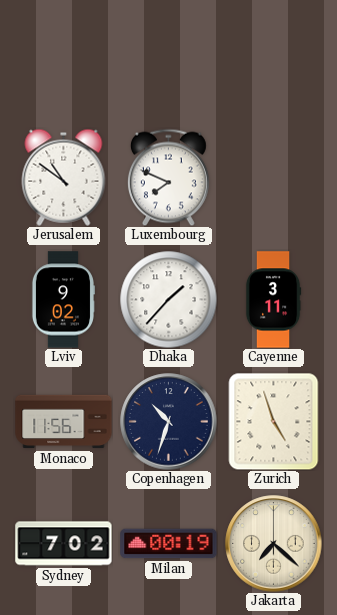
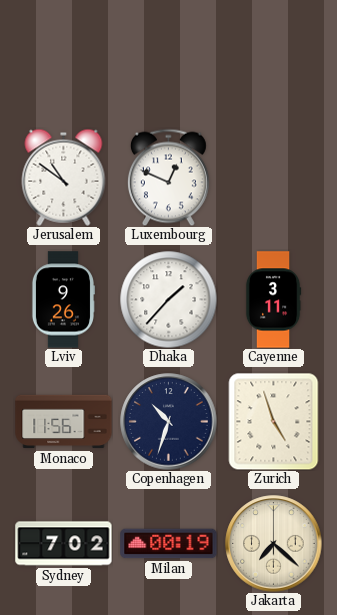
Luxembourg: 7:49 -> 12:49 (168, 177)
Lviv: 9:02 -> 9:26 (63, 300)
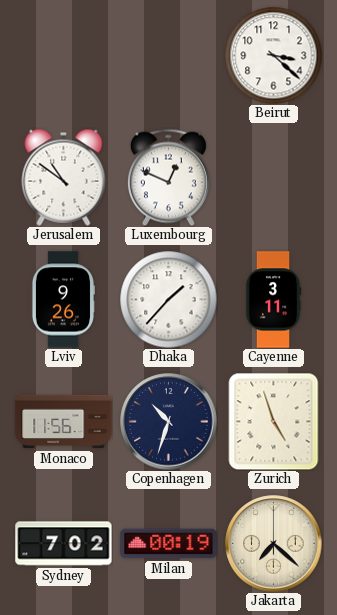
Beirut: none -> 3:22 (273, 55)
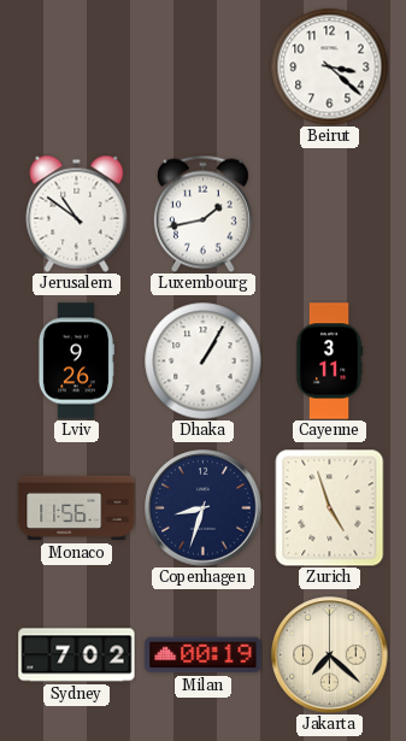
Luxembourg: 12:49 -> 1:43 (202, 213)
Dhaka: 1:37 -> 1:05 (202, 360)
Copenhagen: 10:33 -> 8:33 (204, 508)
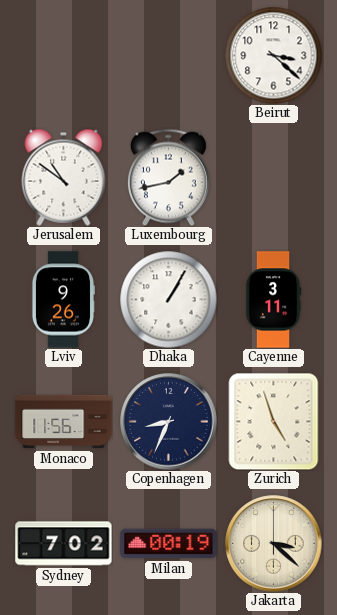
Copenhagen: 8:33 -> 8:34 (169, 422)
Jakarta: 7:22 -> 3:22 (274, 544)
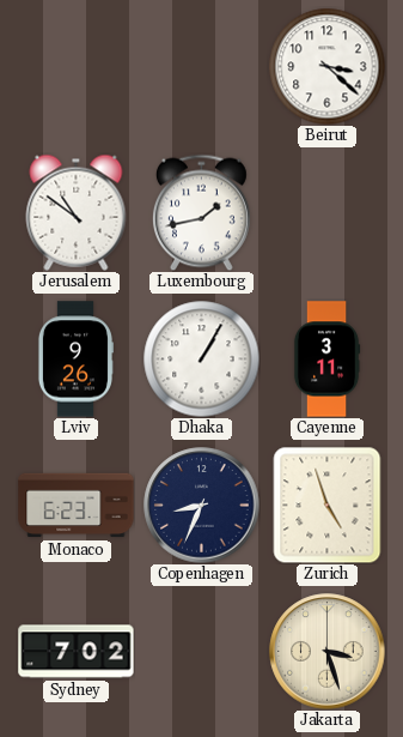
Monaco: 11:56 -> 6:23 (77, 506)
Milan: 00:19 -> none (169, 544)
Jakarta: 3:22 -> 3:27 (328, 652)
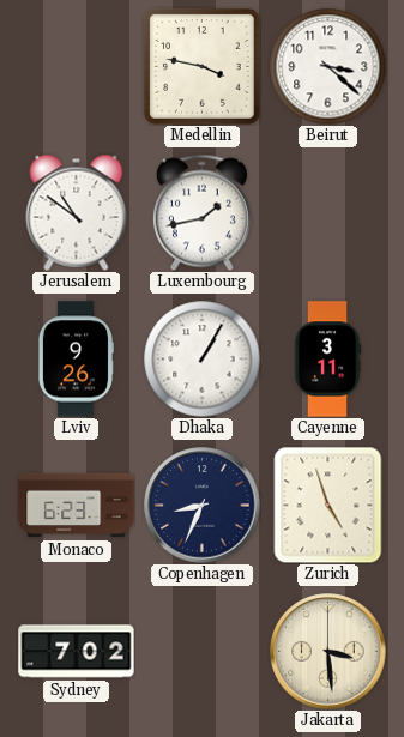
Medellin: none -> 3:47 (203, 67)
Jakarta: 3:27 -> 3:29 (328, 652)
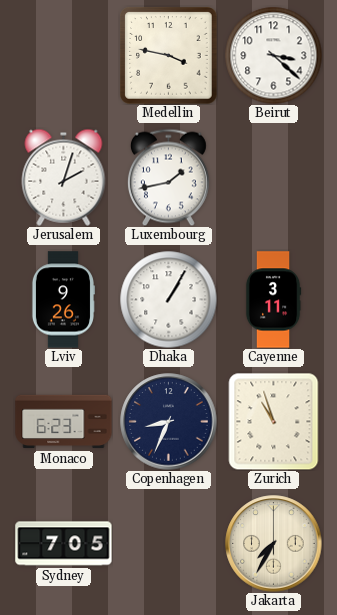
Jerusalem: 10:51 -> 2:03 (64, 177)
Zurich: 4:57 -> 10:57 (274, 421)
Sydney: 7:02 -> 7:05 (64, 544)
Jakarta: 3:29 -> 7:35 (274, 544)
